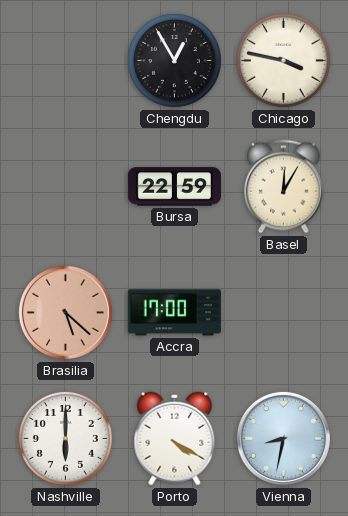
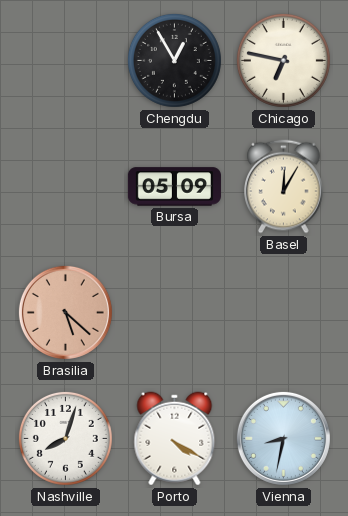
Chicago: 3:47 -> 6:47 (283, 60)
Bursa: 22:59 -> 05:09 (174, 187)
Accra: 17:00 -> none (174, 313)
Nashville: 6:00 -> 8:03 (65, 438)
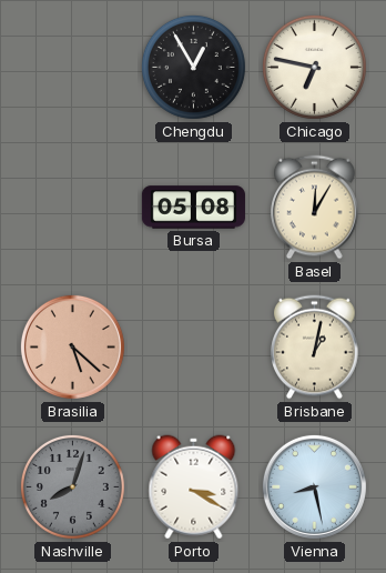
Bursa: 05:09 -> 05:08 (193, 208)
Brisbane: none -> 1:02 (315, 348)
Nashville dial: white -> grey (72, 486)
Porto: 4:20 -> 3:20 (194, 487)
Vienna: 8:32 -> 8:28 (314, 486)
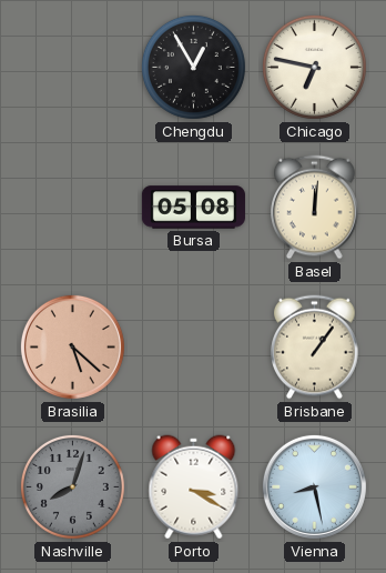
Basel: 12:05 -> 12:01 (315, 208)
Brisbane: 1:02 -> 1:06 (315, 348)
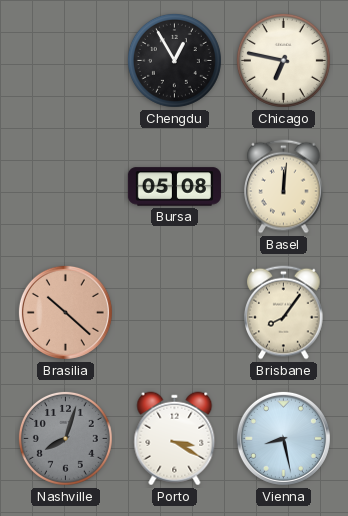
Brasilia: 5:22 -> 10:22 (65, 312)
Brisbane: 1:06 -> 8:06 (284, 313)
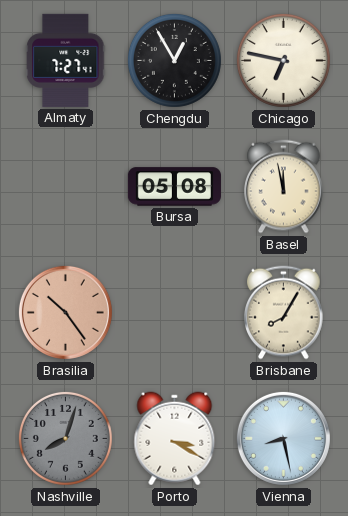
Almaty: none -> 7:27 (66, 60)
Basel: 12:01 -> 11:58 (284, 187)
Brasilia: 10:22 -> 10:24 (65, 312)
Brisbane: 8:06 -> 8:05 (284, 313)
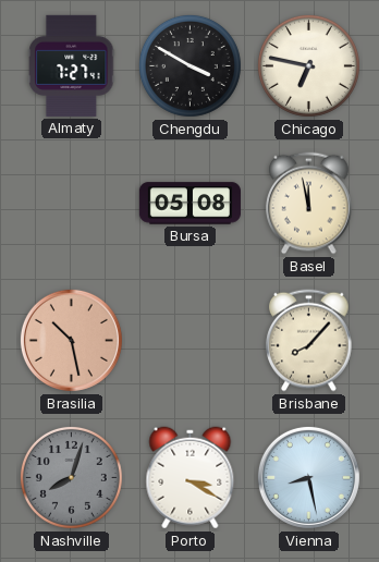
Chengdu: 12:55 -> 3:50 (189, 65)
Brasilia: 10:24 -> 10:28 (71, 340)
Brisbane: 8:05 -> 8:07 (309, 341)
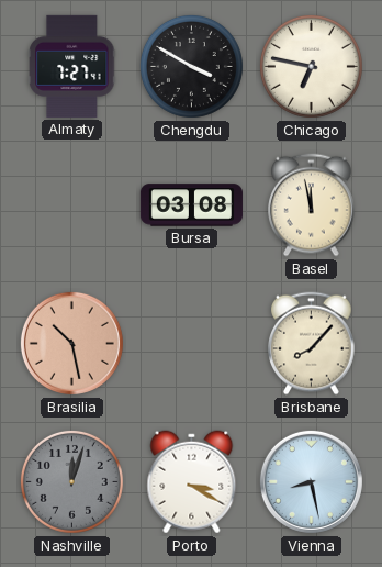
Bursa: 05:08 -> 03:08 (191, 205)
Nashville: 8:03 -> 12:03 (71, 481)
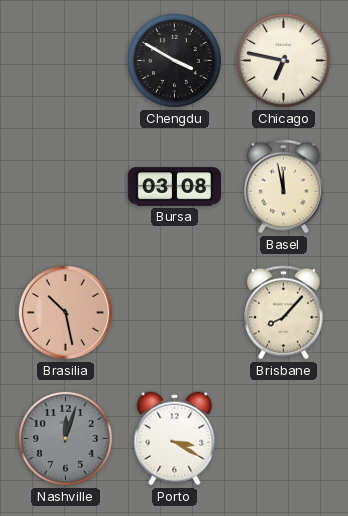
Almaty: 7:27 -> none (72, 66)
Vienna: 8:28 -> none (311, 481)
